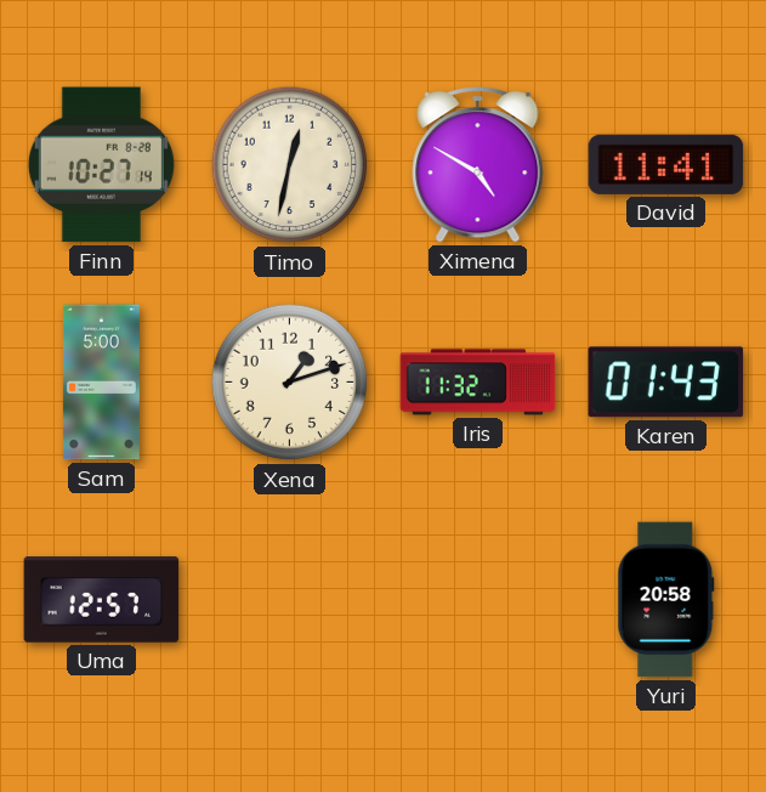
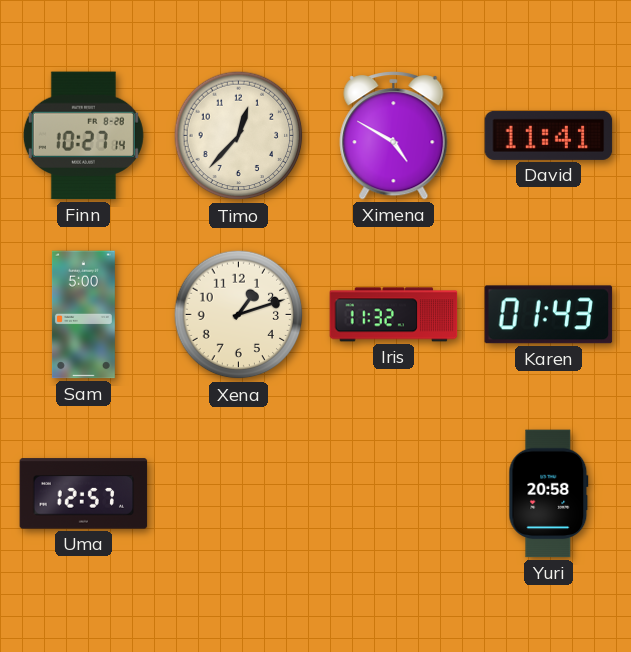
Timo: 12:32 -> 12:37 (239, 136)
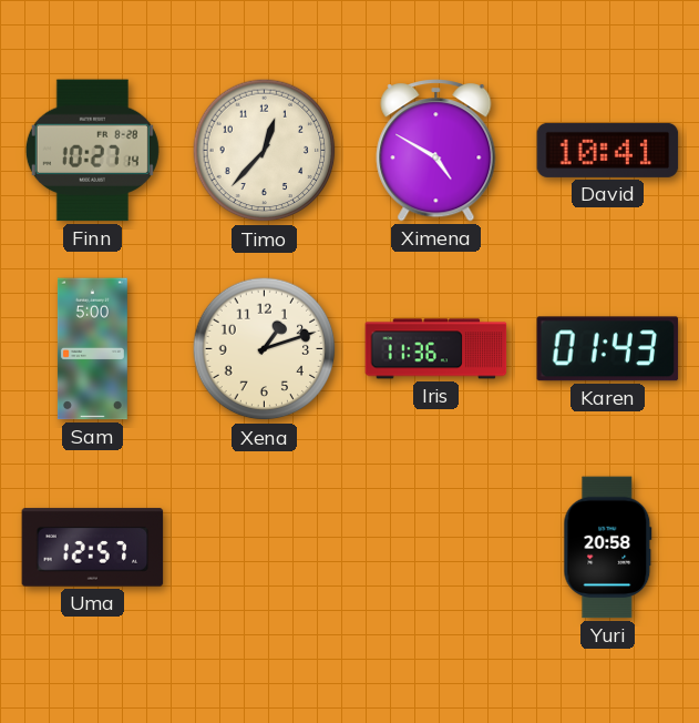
David: 11:41 -> 10:41 (608, 150)
Iris: 11:32 -> 11:36 (436, 349)
